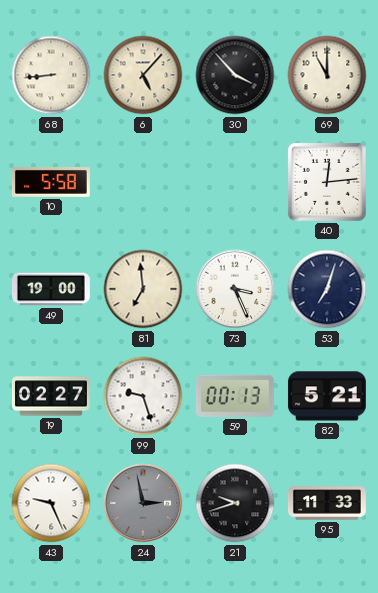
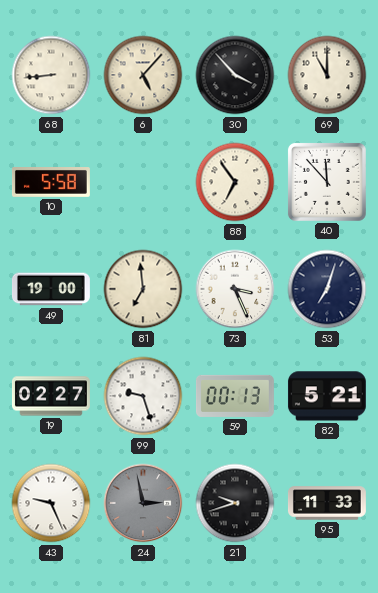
88: none -> 6:54 (235, 182)
40: 12:14 -> 11:53 (327, 182)
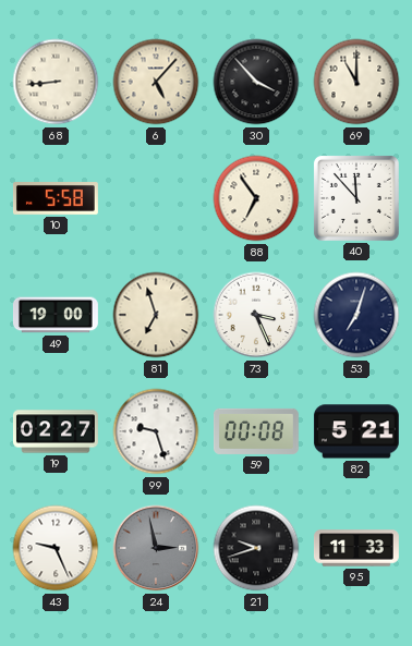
81: 6:59 -> 6:57 (156, 315)
59: 00:13 -> 00:08 (256, 431)
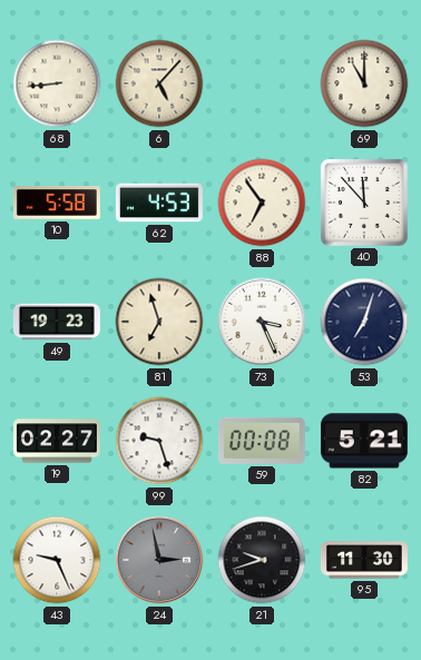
30: 3:53 -> none (256, 82)
62: none -> 4:53 (159, 203)
49: 19:00 -> 19:23 (57, 322)
95: 11:33 -> 11:30 (364, 560)
